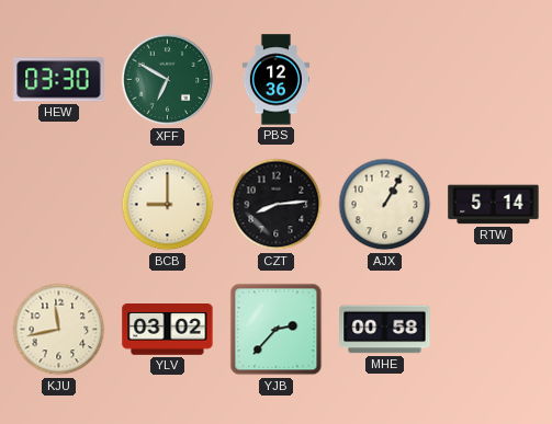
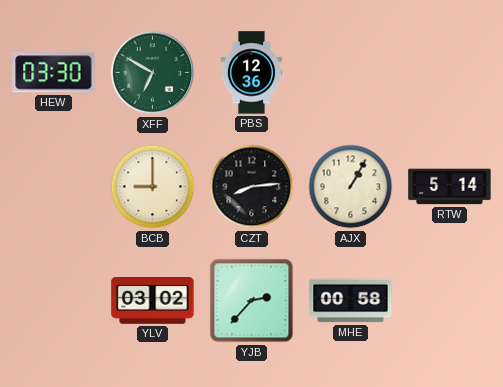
KJU: 11:43 -> none (59, 330)
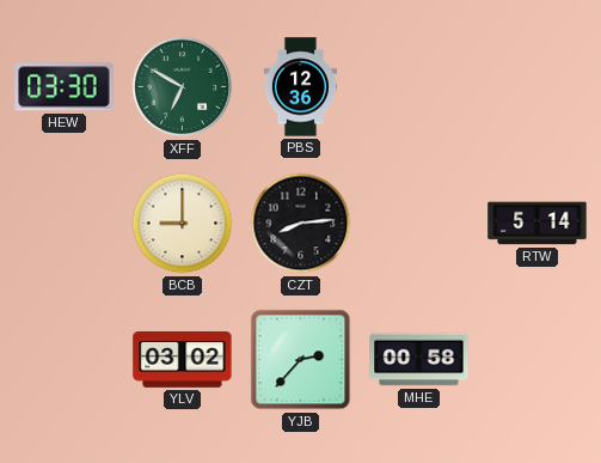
AJX: 1:05 -> none (351, 187)
